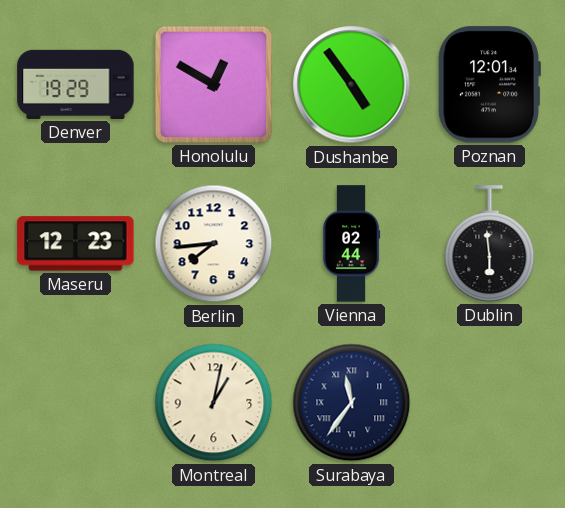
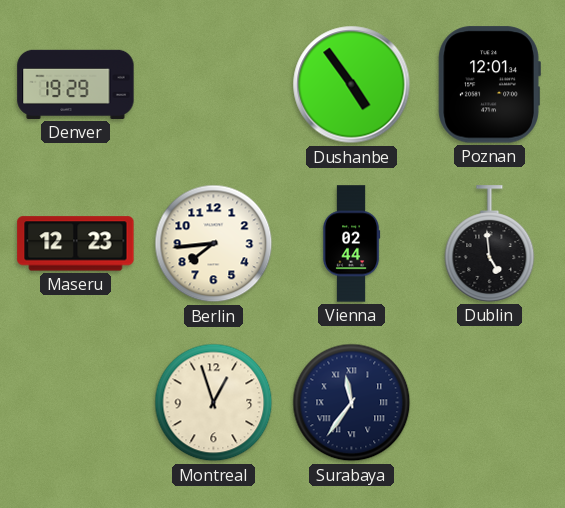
Honolulu: 12:50 -> none (213, 84)
Dublin: 5:59 -> 4:59 (490, 244)
Montreal: 1:02 -> 12:57 (214, 403)
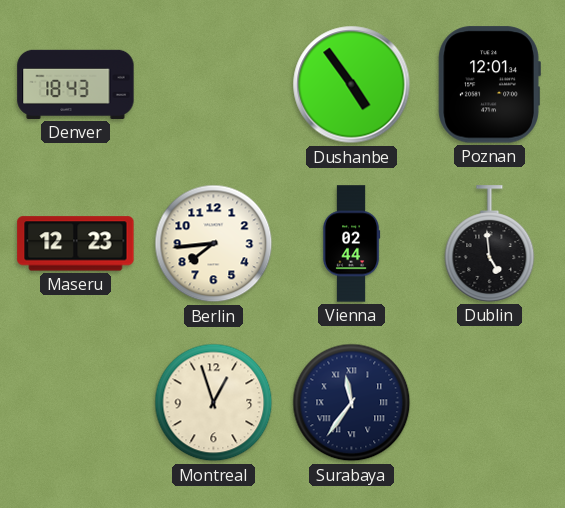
Denver: 19:29 -> 18:43 (76, 84)
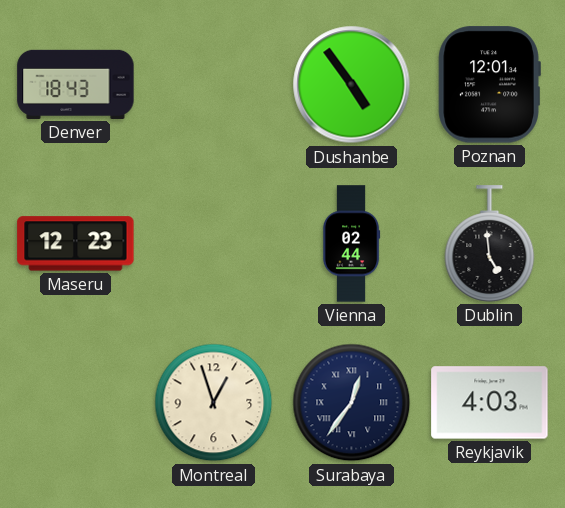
Berlin: 7:44 -> none (214, 244)
Surabaya: 11:36 -> 12:36 (352, 403)
Reykjavik: none -> 4:03 (490, 403)
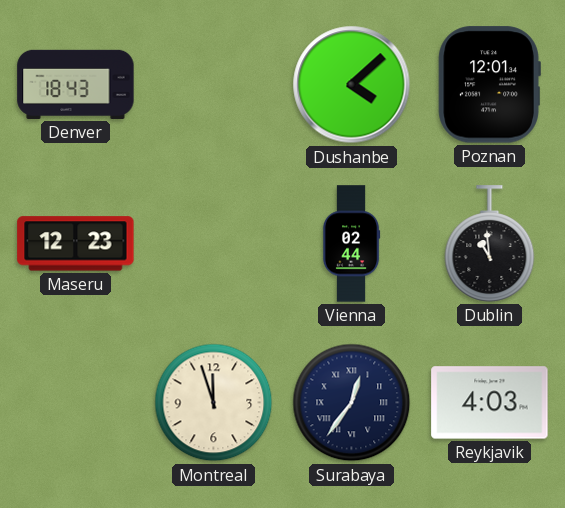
Dushanbe: 4:54 -> 4:08 (352, 85)
Dublin: 4:59 -> 10:59 (490, 244)
Montreal: 12:57 -> 11:57 (214, 403)
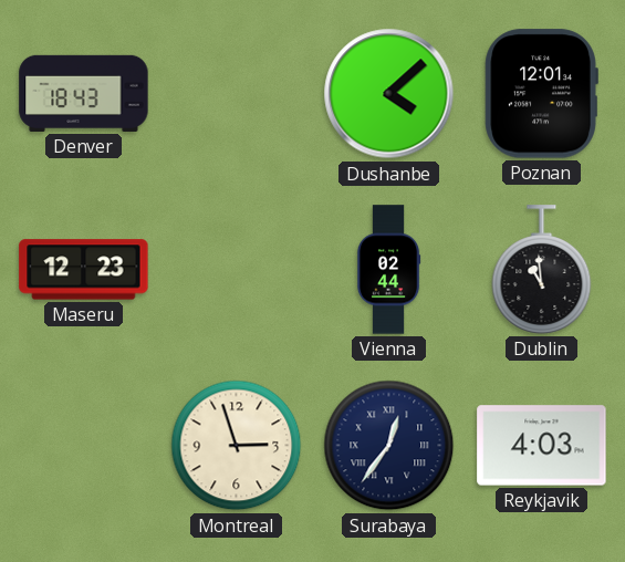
Montreal: 11:57 -> 2:57 (237, 446)
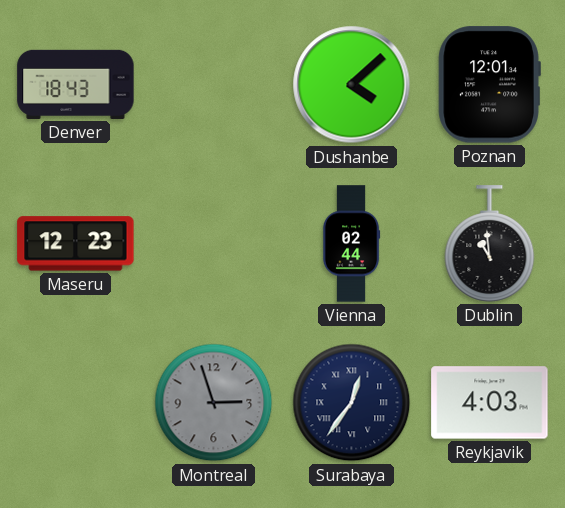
Montreal dial: cream -> grey (214, 403)
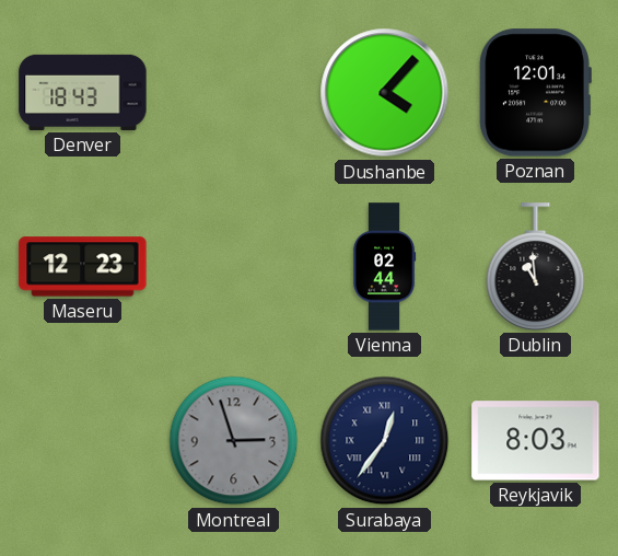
Dushanbe: 4:08 -> 4:07 (385, 93)
Reykjavik: 4:03 -> 8:03 (536, 441)
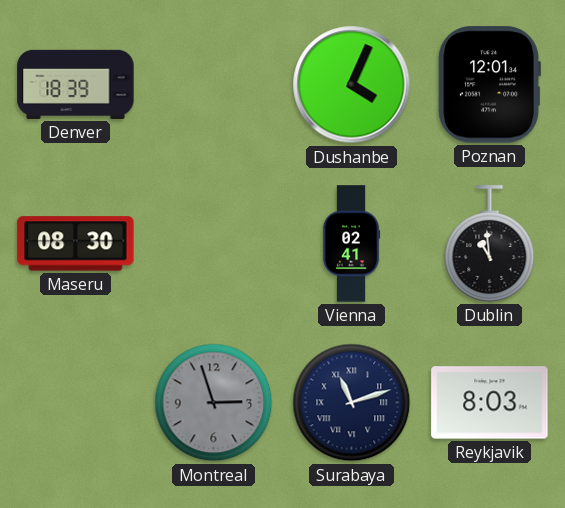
Denver: 18:43 -> 18:39 (76, 84)
Dushanbe: 4:07 -> 4:04 (352, 85)
Maseru: 12:23 -> 08:30 (76, 244)
Vienna: 02:44 -> 02:41 (351, 244)
Surabaya: 12:36 -> 11:12 (352, 403)
